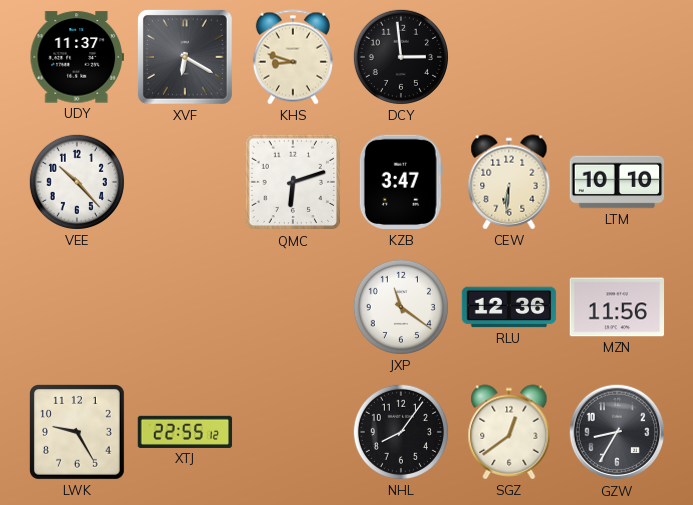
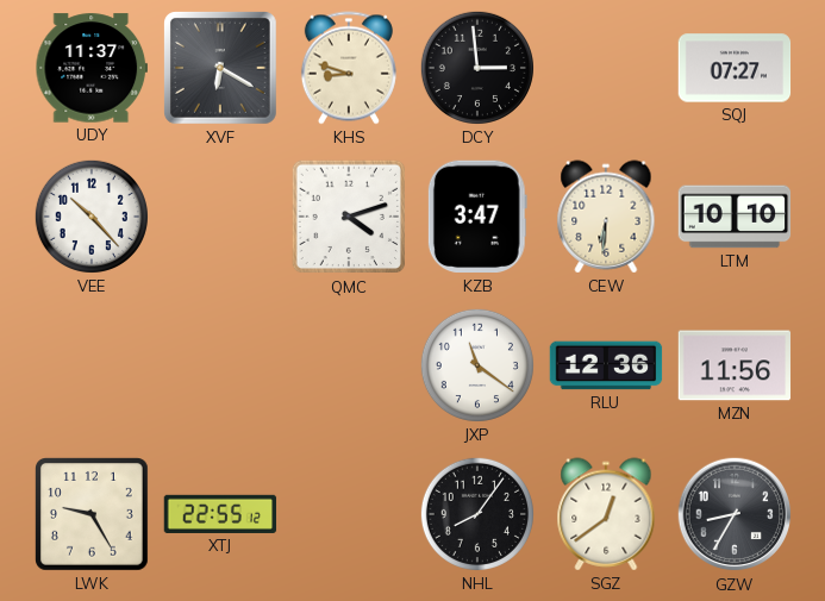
SQJ: none -> 07:27 (735, 68)
QMC: 6:12 -> 4:12 (349, 217)
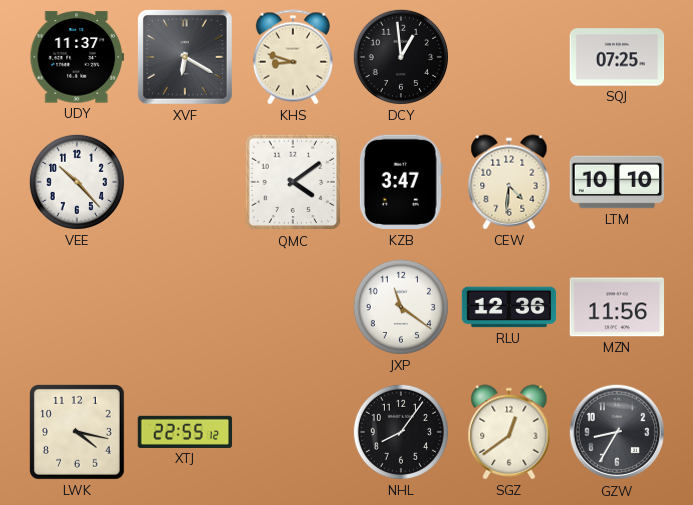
DCY: 2:59 -> 12:59 (401, 57)
SQJ: 07:27 -> 07:25 (617, 57)
QMC: 4:12 -> 4:09 (293, 182)
CEW: 6:31 -> 4:31 (509, 182)
LWK: 9:25 -> 4:17 (78, 433)
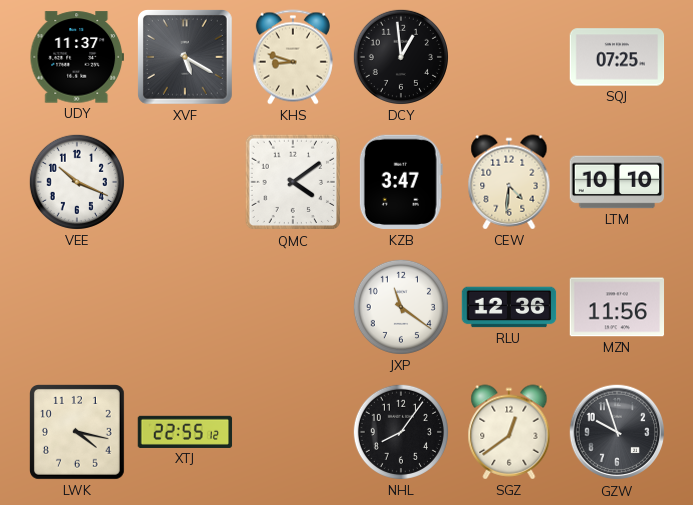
XVF: 6:20 -> 5:20 (186, 58)
VEE: 10:23 -> 10:19 (77, 182)
GZW: 8:35 -> 9:57 (617, 432)
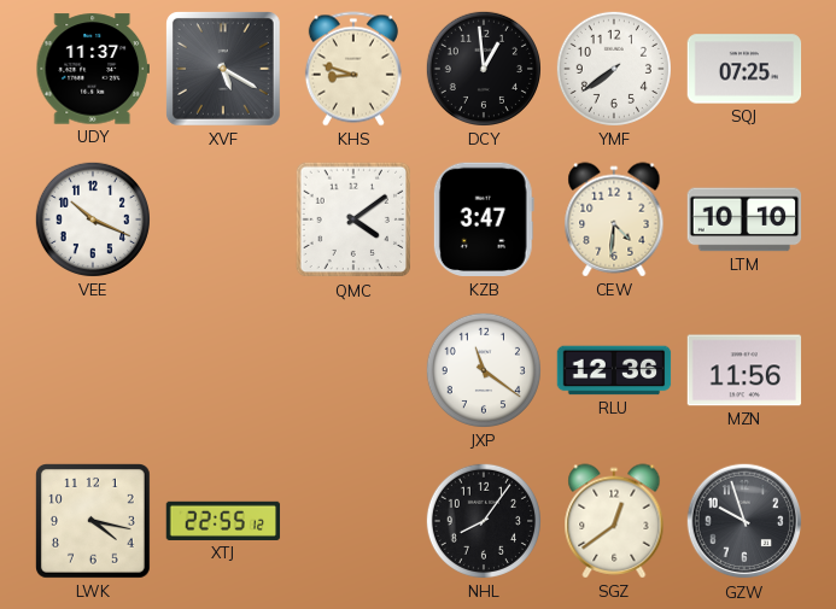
YMF: none -> 7:39 (614, 69)
